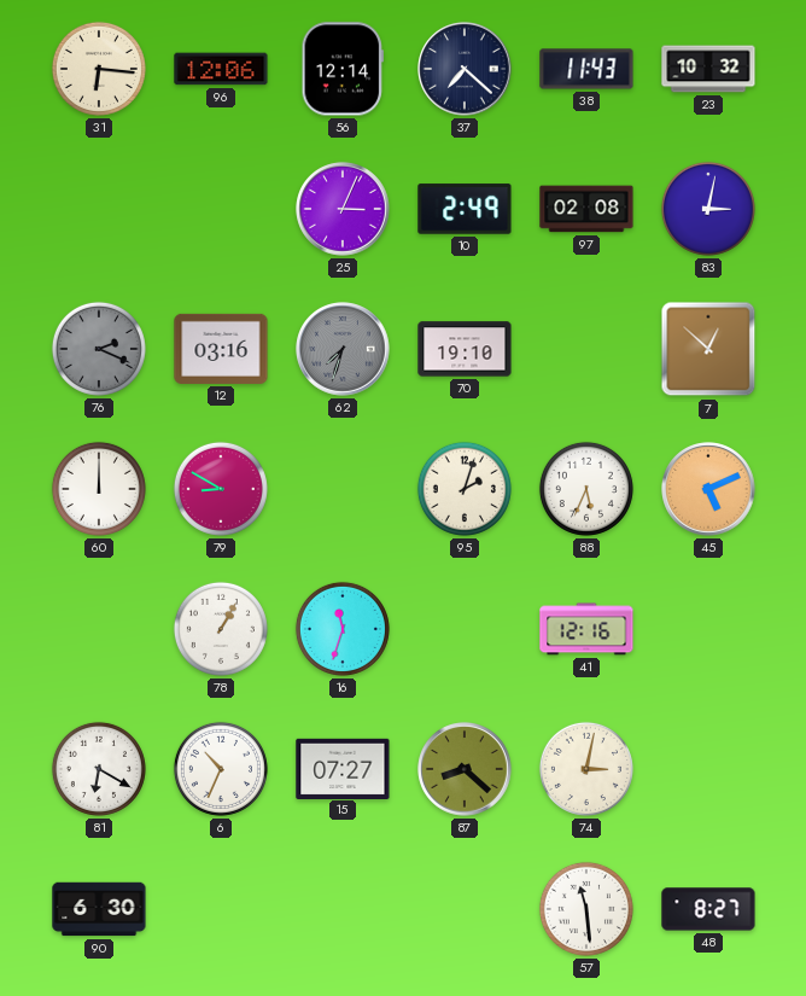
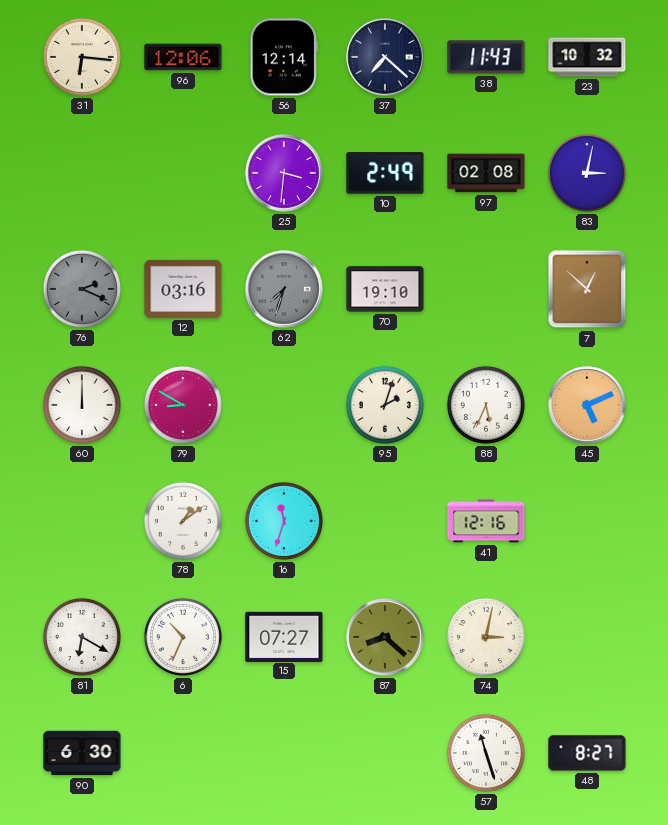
25: 3:04 -> 3:31 (284, 173)
78: 1:05 -> 1:09 (183, 521)
57: 11:29 -> 11:27 (486, 753)
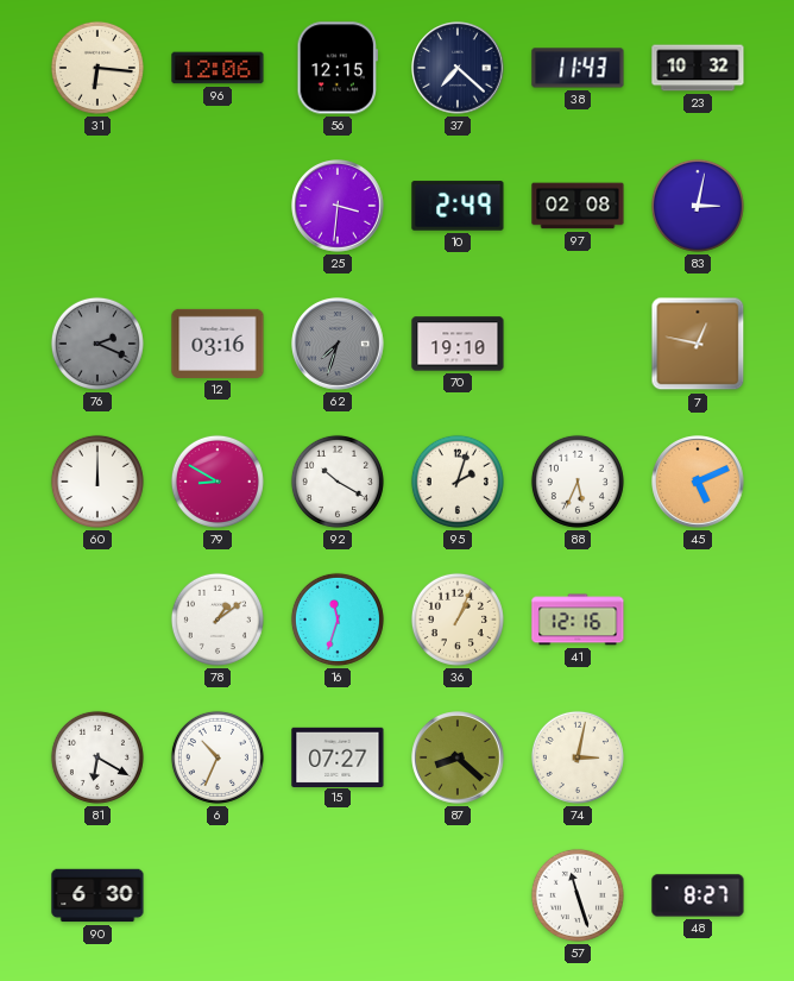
56: 12:14 -> 12:15 (336, 68)
7: 12:52 -> 12:47 (698, 344)
92: none -> 10:20 (338, 482)
36: none -> 1:04 (458, 620)
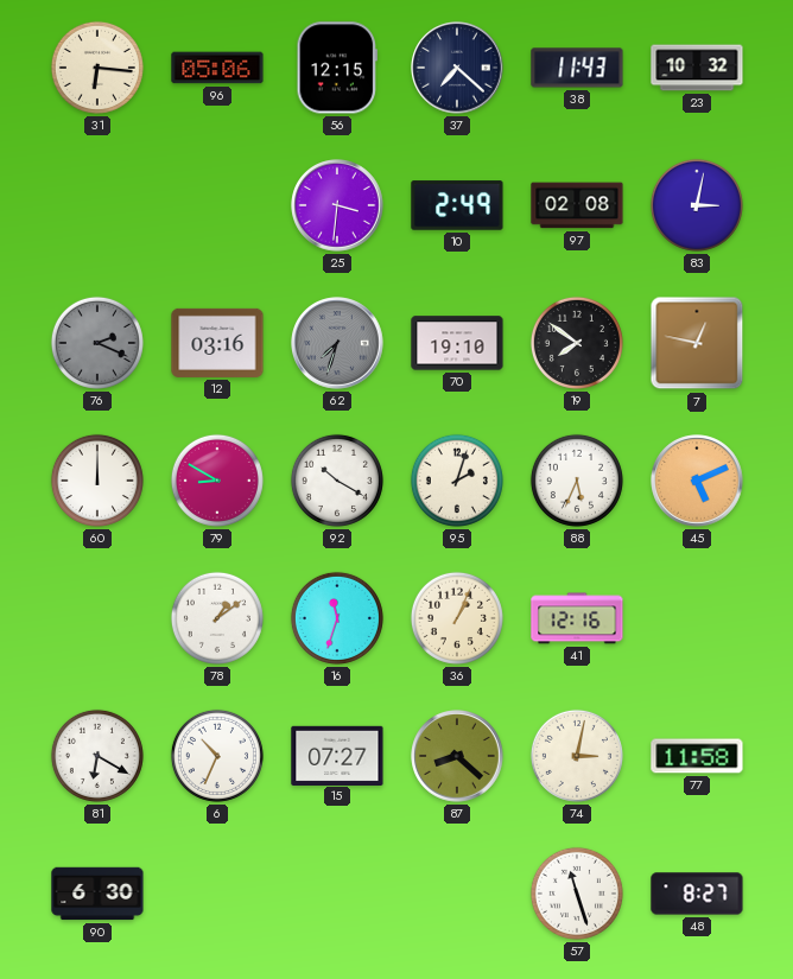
96: 12:06 -> 05:06 (217, 68)
19: none -> 7:51 (577, 343)
77: none -> 11:58 (697, 756)
